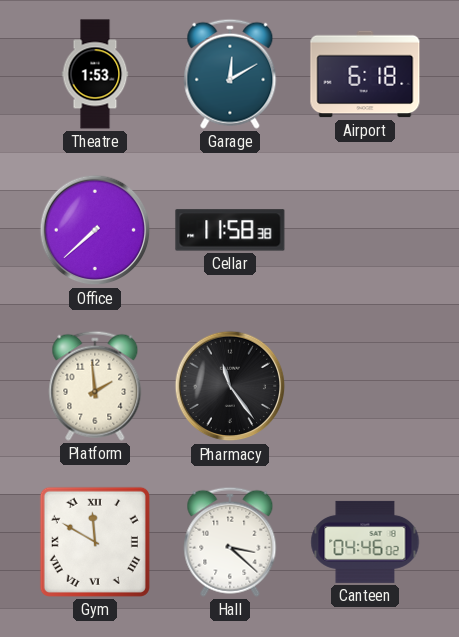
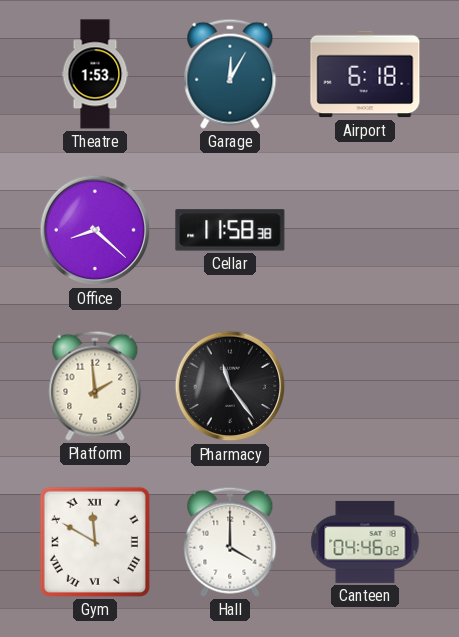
Garage: 12:10 -> 12:05 (230, 74)
Office: 7:38 -> 8:22 (95, 230)
Hall: 3:22 -> 4:00 (230, 542)
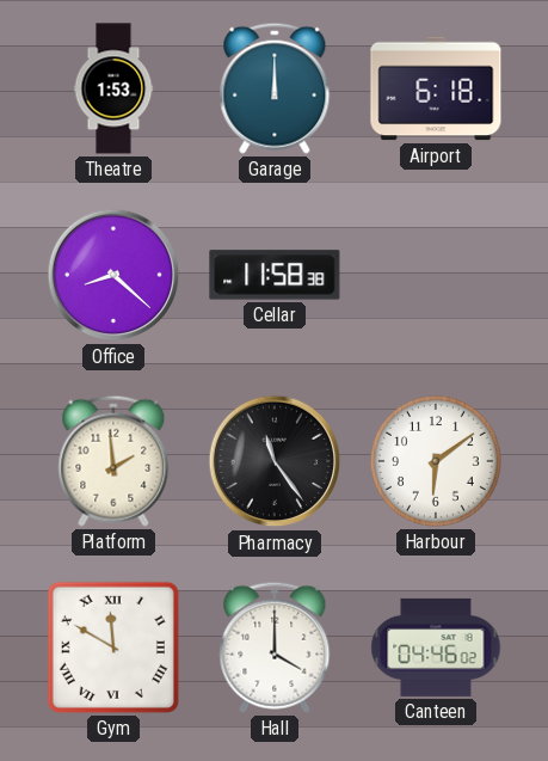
Garage: 12:05 -> 12:00 (275, 88)
Harbour: none -> 6:09 (436, 461)
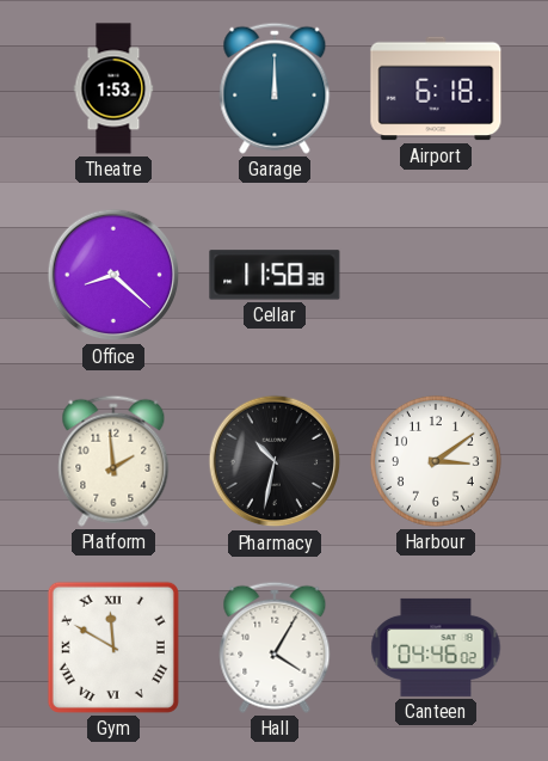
Pharmacy: 11:24 -> 10:32 (275, 461)
Harbour: 6:09 -> 3:09 (436, 461)
Hall: 4:00 -> 4:05 (275, 648)
